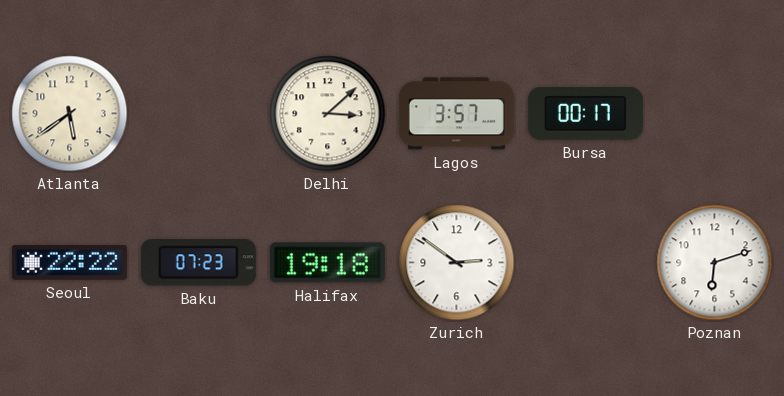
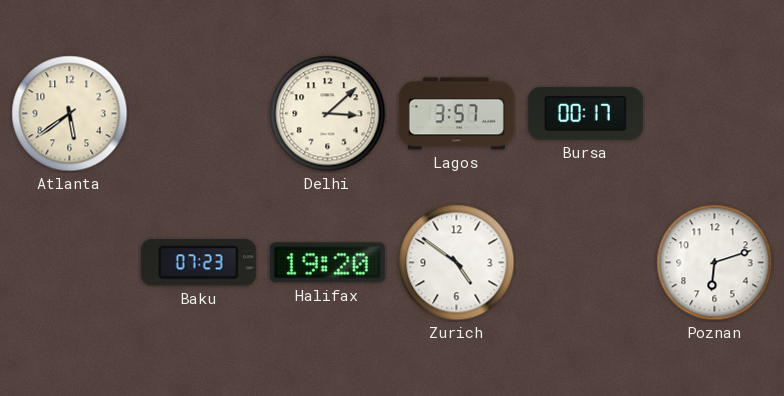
Seoul: 22:22 -> none (69, 262)
Halifax: 19:18 -> 19:20 (327, 263)
Zurich: 2:51 -> 4:51 (457, 263)
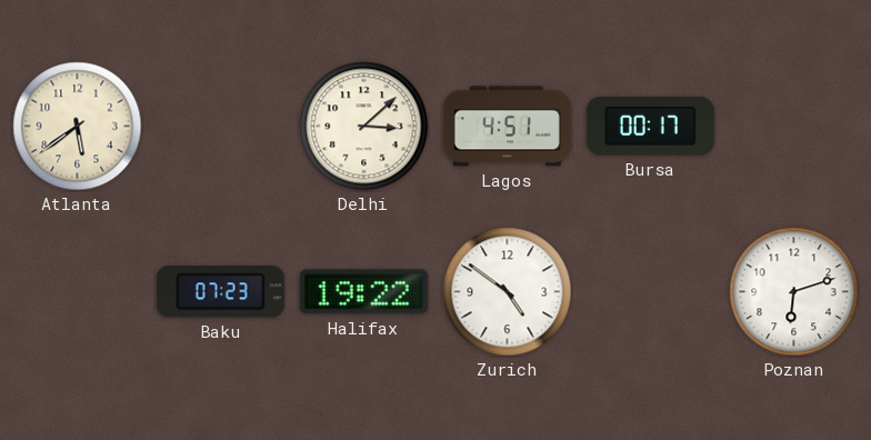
Lagos: 3:57 -> 4:51 (507, 127)
Halifax: 19:20 -> 19:22 (363, 292)
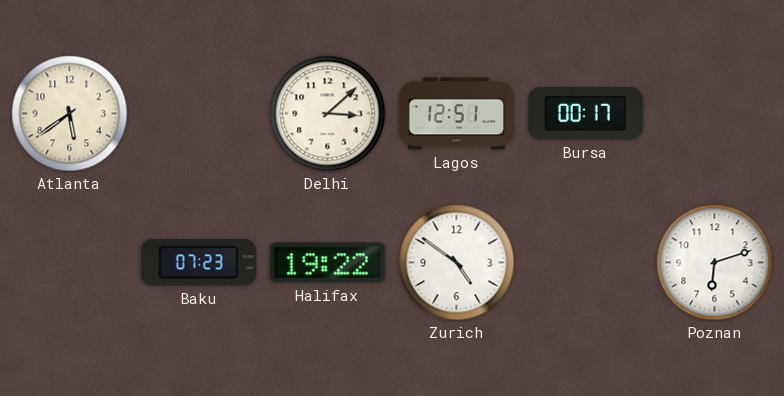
Lagos: 4:51 -> 12:51 (456, 114)
